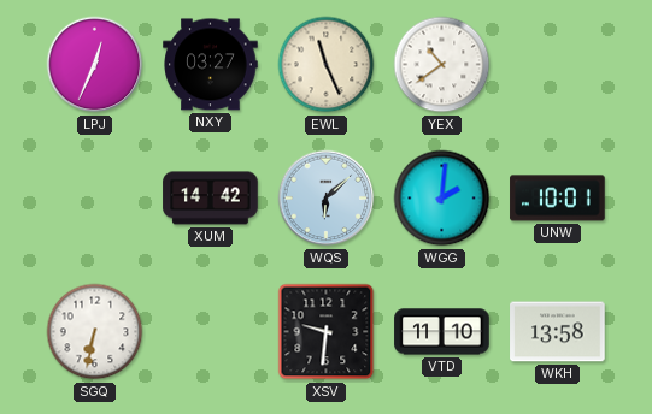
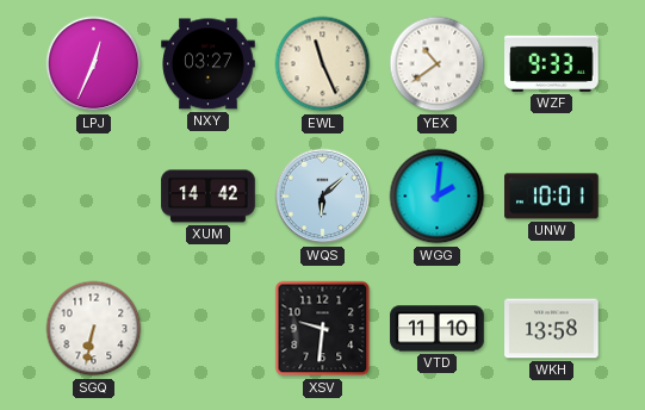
WZF: none -> 9:33 (552, 63)
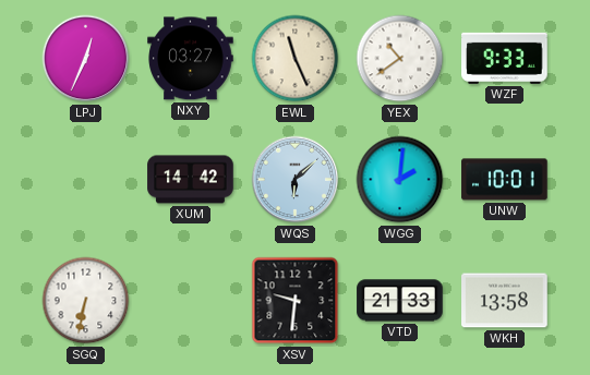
VTD: 11:10 -> 21:33 (400, 301)
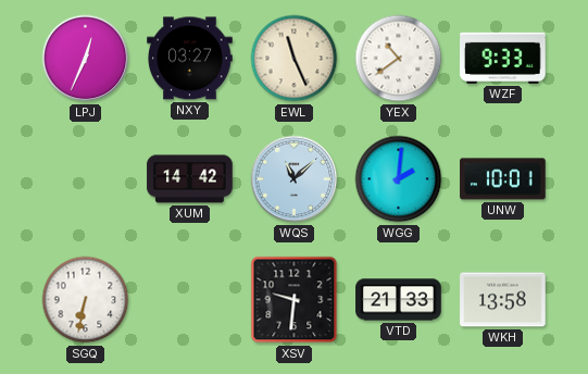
WQS: 6:08 -> 11:08 (295, 179)
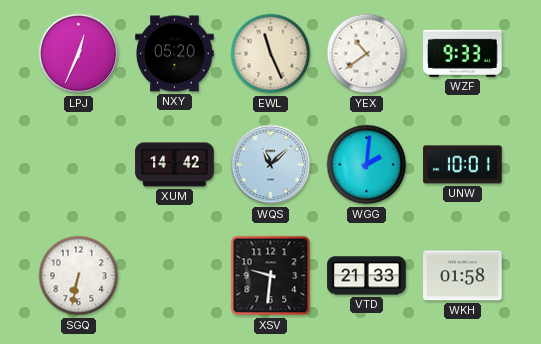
NXY: 03:27 -> 05:20 (175, 54)
WKH: 13:58 -> 01:58 (463, 276)
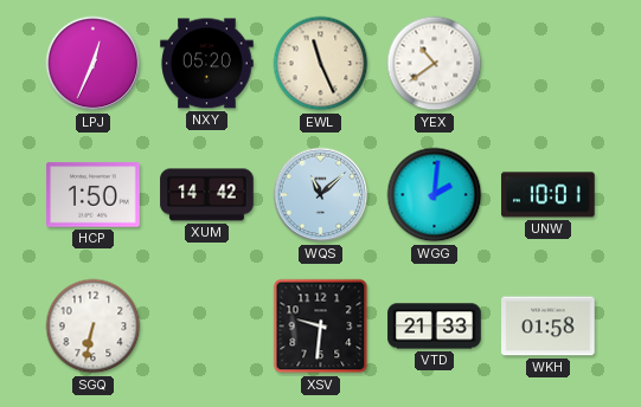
WZF: 9:33 -> none (463, 53)
HCP: none -> 1:50 (94, 195)
